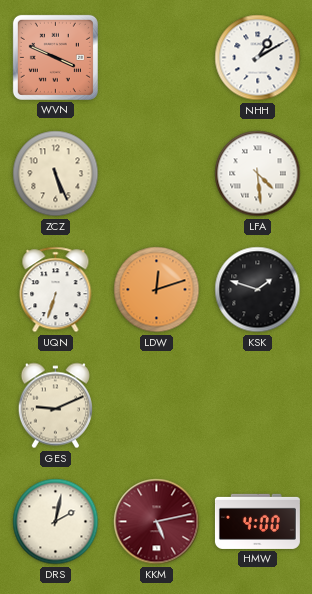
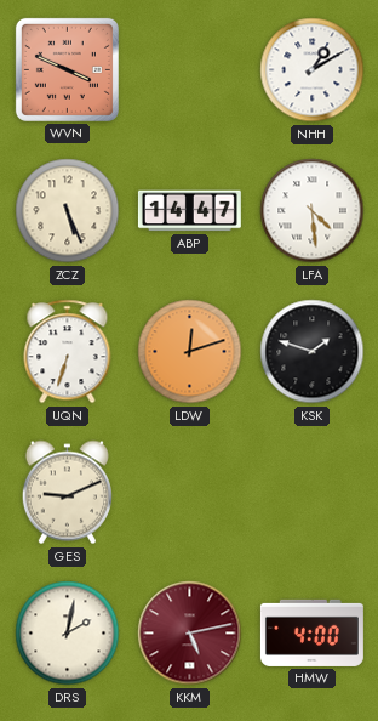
ABP: none -> 14:47 (189, 211)
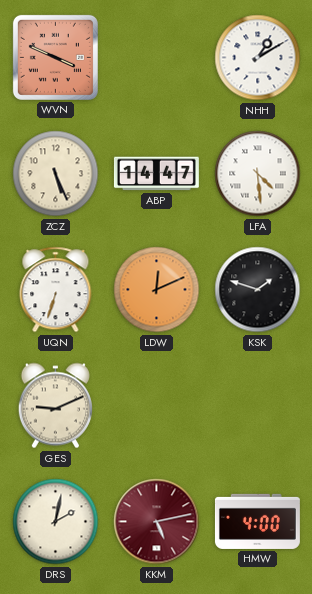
LDW: 12:12 -> 12:11 (157, 290)
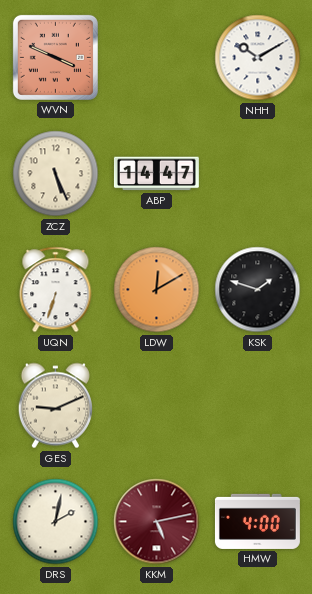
NHH: 1:10 -> 10:10 (258, 58)
LFA: 4:29 -> none (258, 174)
LDW: 12:11 -> 12:10 (157, 290)
